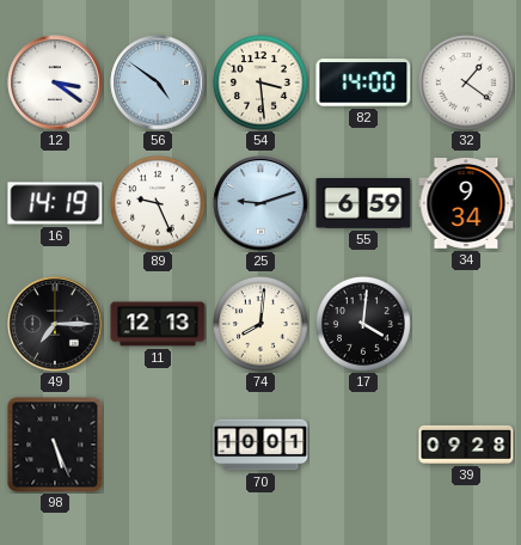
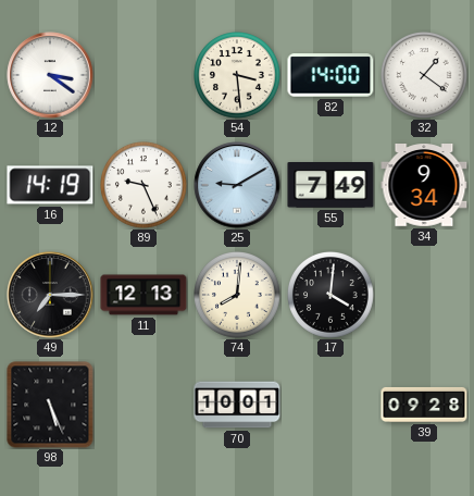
56: 4:51 -> none (158, 82)
25: 9:12 -> 9:10 (237, 185)
55: 6:59 -> 7:49 (330, 185)
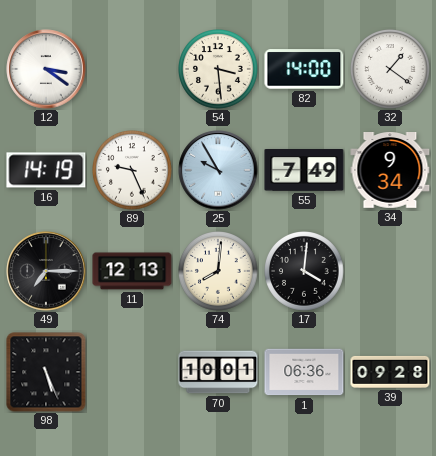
25: 9:10 -> 9:55 (218, 170)
1: none -> 06:36 (304, 372)
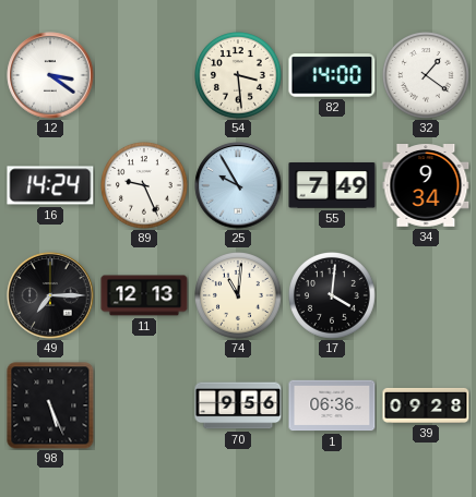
16: 14:19 -> 14:24 (50, 185)
74: 8:01 -> 11:01 (239, 296)
70: 10:01 -> 9:56 (238, 405)
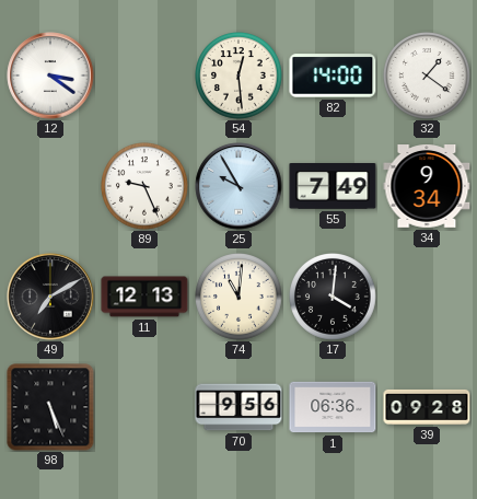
54: 3:29 -> 12:29 (240, 77)
16: 14:24 -> none (50, 185)
49: 7:15 -> 7:10 (50, 297)
